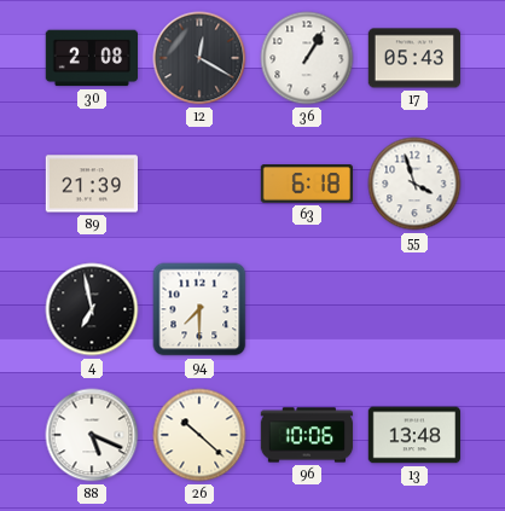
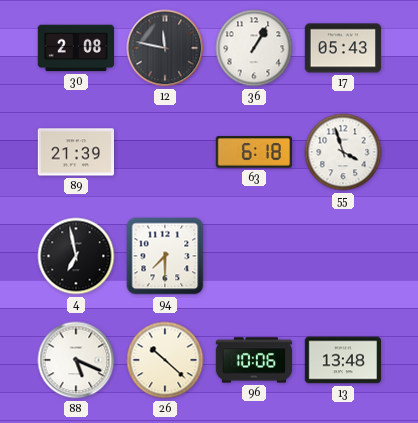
12: 12:20 -> 11:47 (165, 48)
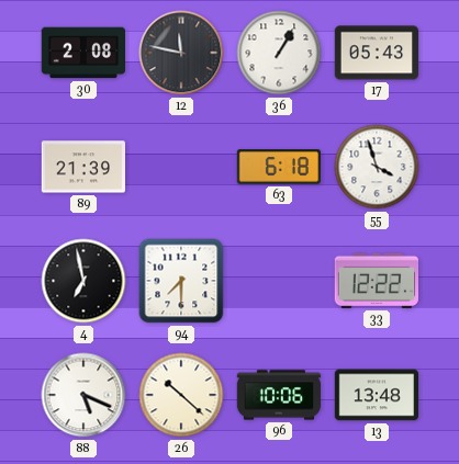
33: none -> 12:22 (376, 281)
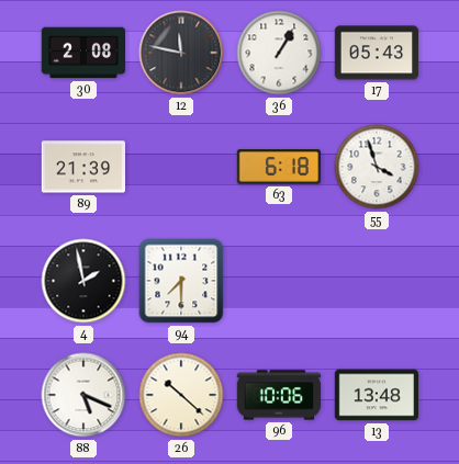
4: 6:58 -> 1:58 (83, 281)
33: 12:22 -> none (376, 281)
